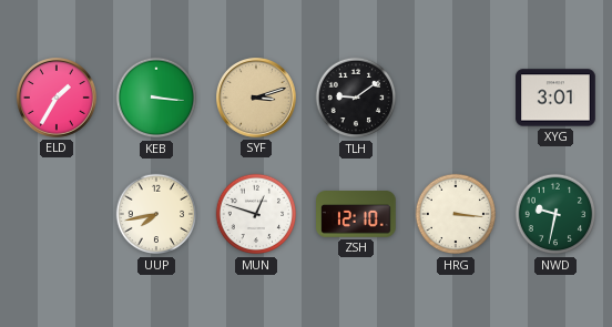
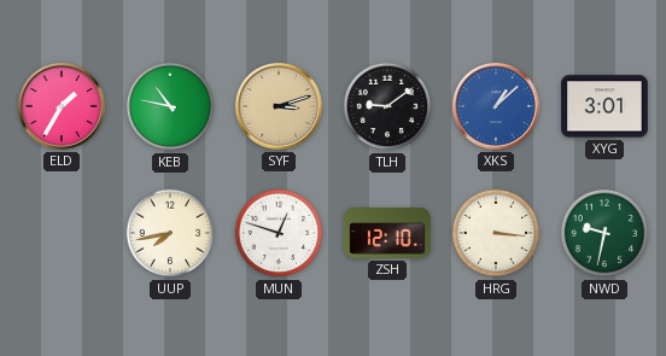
KEB: 3:16 -> 10:47 (170, 106)
XKS: none -> 1:08 (497, 107)
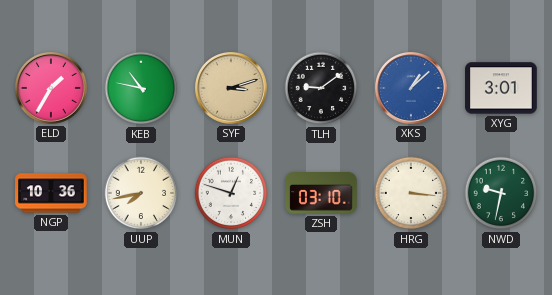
NGP: none -> 10:36 (51, 193)
ZSH: 12:10 -> 03:10 (321, 194)
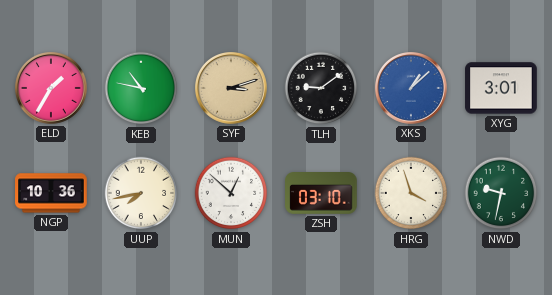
MUN: 12:48 -> 12:52 (231, 193)
HRG: 3:16 -> 3:57 (411, 193)
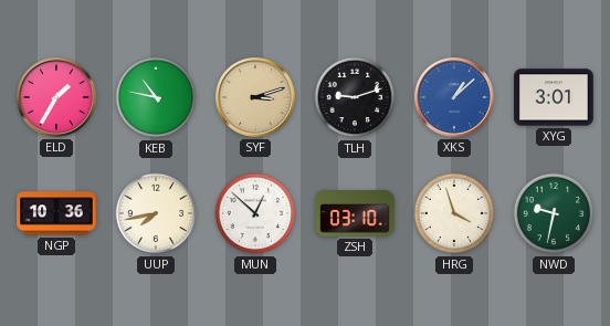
TLH: 9:09 -> 9:12 (355, 97)
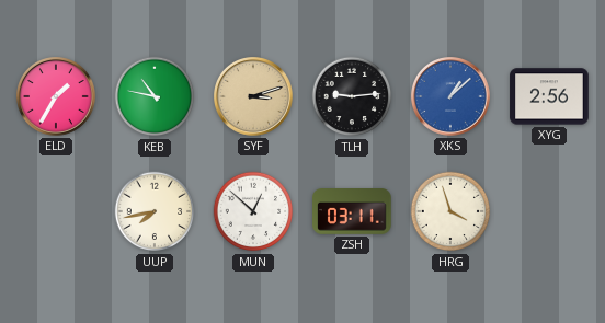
TLH: 9:12 -> 9:14 (352, 96)
XYG: 3:01 -> 2:56 (549, 96)
NGP: 10:36 -> none (56, 213)
ZSH: 03:10 -> 03:11 (352, 212)
NWD: 9:32 -> none (554, 213)
